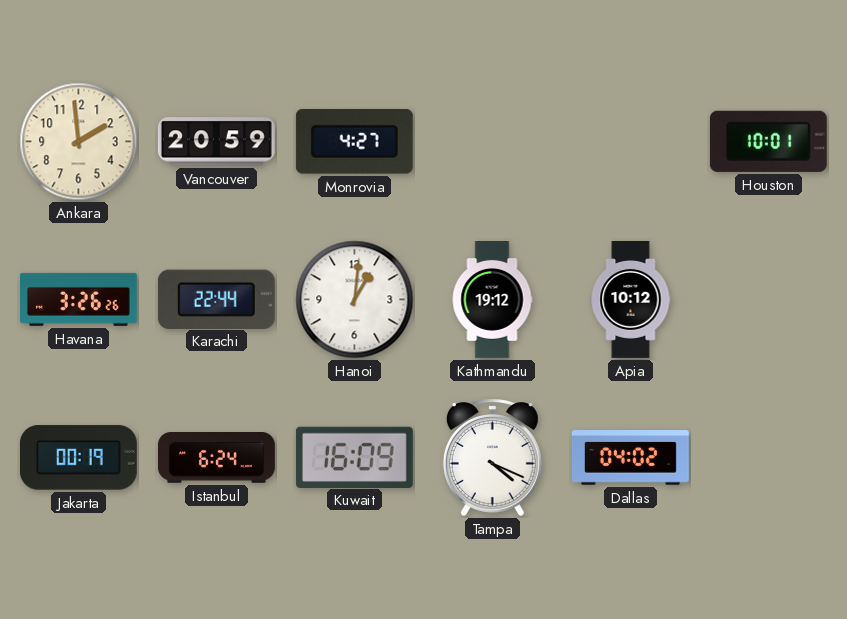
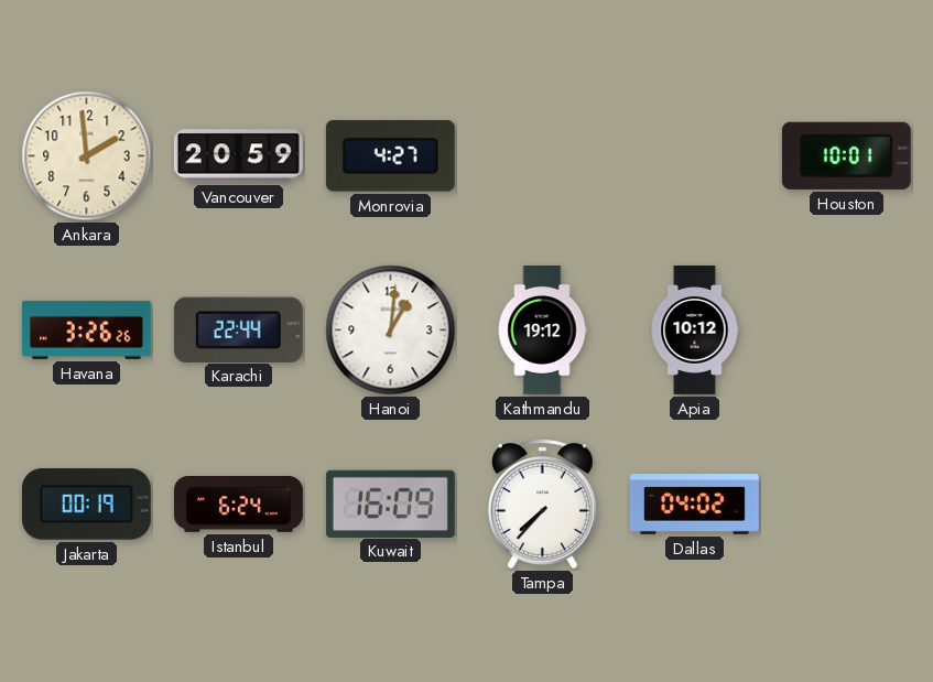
Tampa: 4:19 -> 7:37 (542, 504)
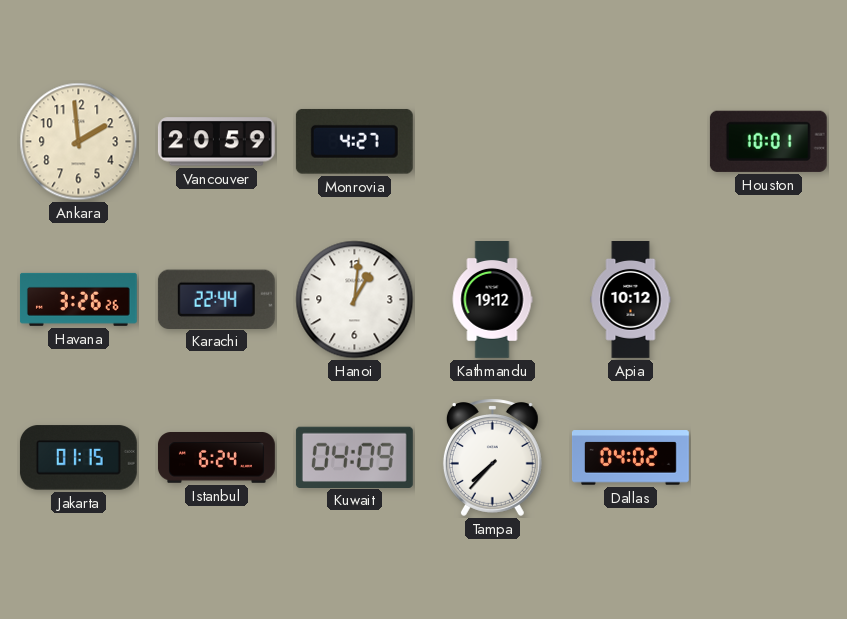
Jakarta: 00:19 -> 01:15 (78, 458)
Kuwait: 16:09 -> 04:09 (354, 457)
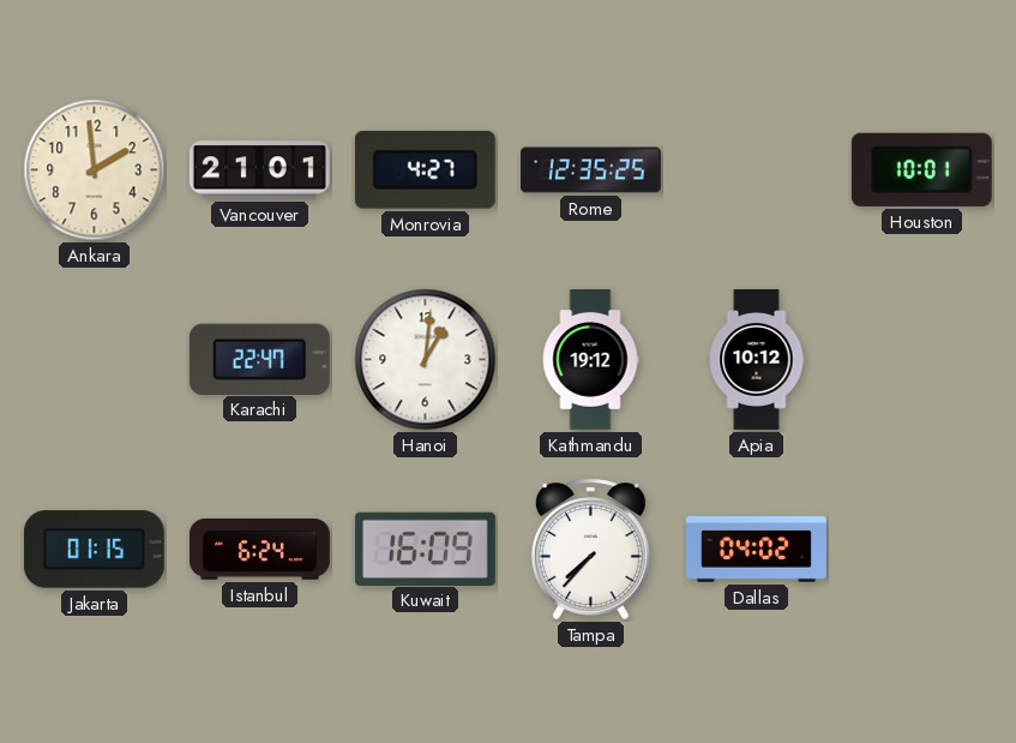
Vancouver: 20:59 -> 21:01 (259, 170)
Rome: none -> 12:35 (591, 170)
Havana: 3:26 -> none (78, 299)
Karachi: 22:44 -> 22:47 (259, 359)
Kuwait: 04:09 -> 16:09 (425, 549)
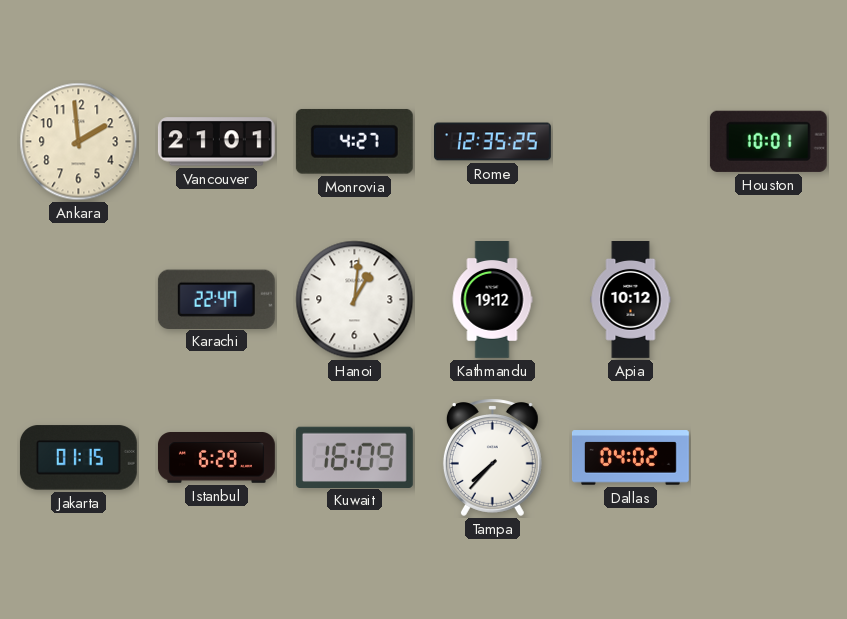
Istanbul: 6:24 -> 6:29 (216, 458)
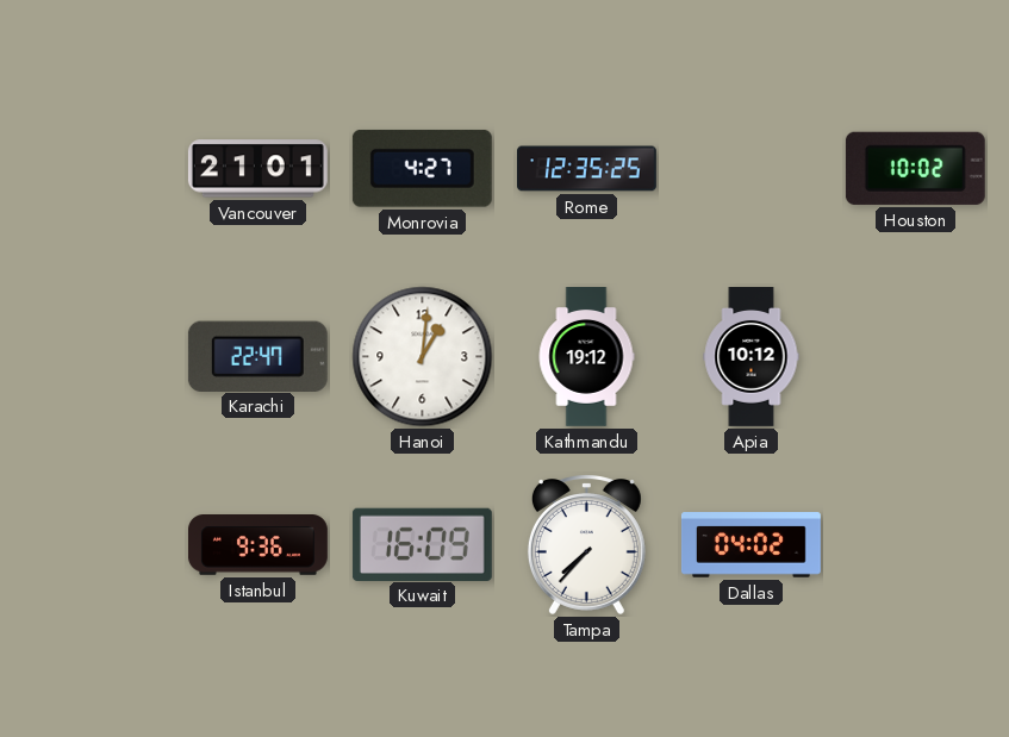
Ankara: 1:59 -> none (79, 142)
Houston: 10:01 -> 10:02 (915, 168)
Jakarta: 01:15 -> none (78, 458)
Istanbul: 6:29 -> 9:36 (257, 545)
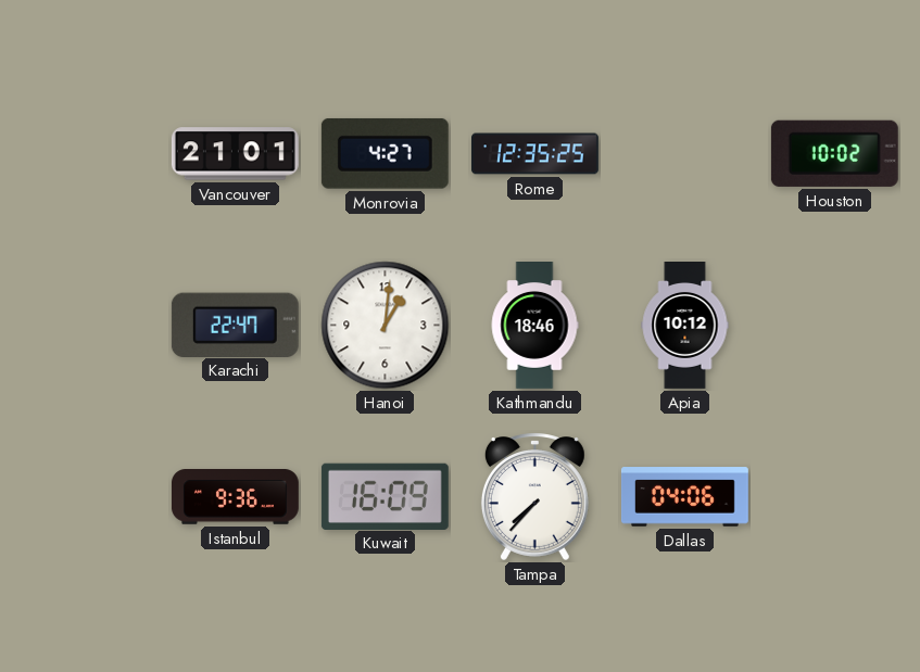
Kathmandu: 19:12 -> 18:46 (534, 326)
Dallas: 04:02 -> 04:06 (685, 497)
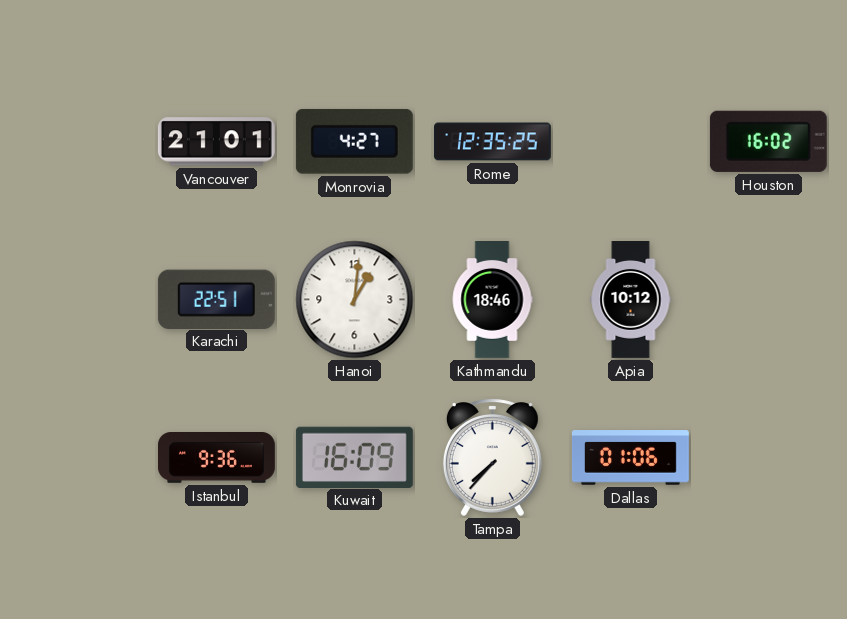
Houston: 10:02 -> 16:02 (768, 141)
Karachi: 22:47 -> 22:51 (216, 299)
Dallas: 04:06 -> 01:06 (631, 458)
